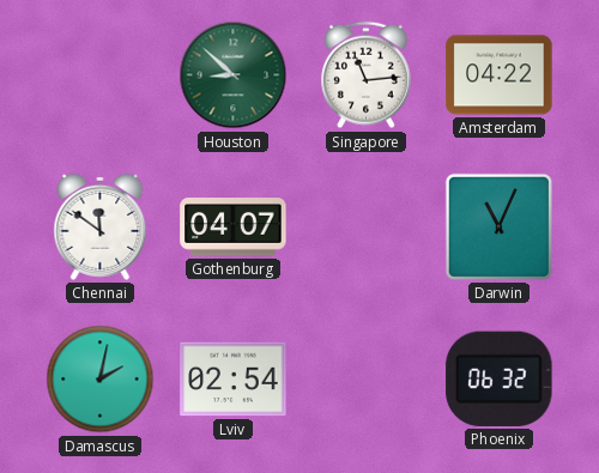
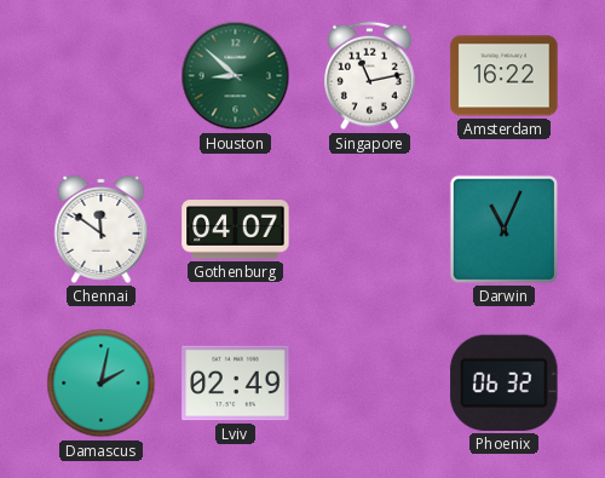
Singapore: 11:14 -> 11:13 (369, 76)
Amsterdam: 04:22 -> 16:22 (505, 76)
Lviv: 02:54 -> 02:49 (236, 384)
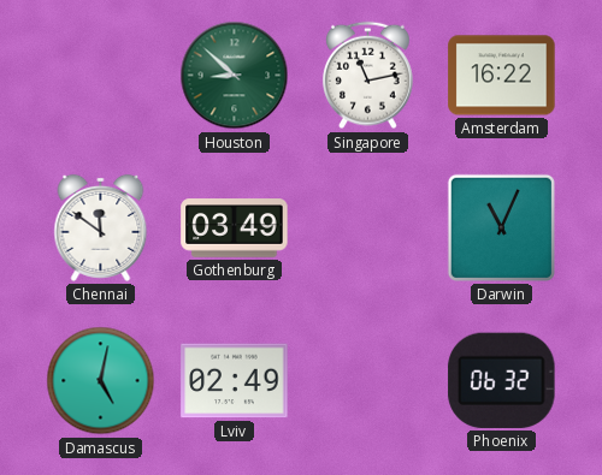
Gothenburg: 04:07 -> 03:49 (235, 228)
Damascus: 2:02 -> 5:02 (101, 381)
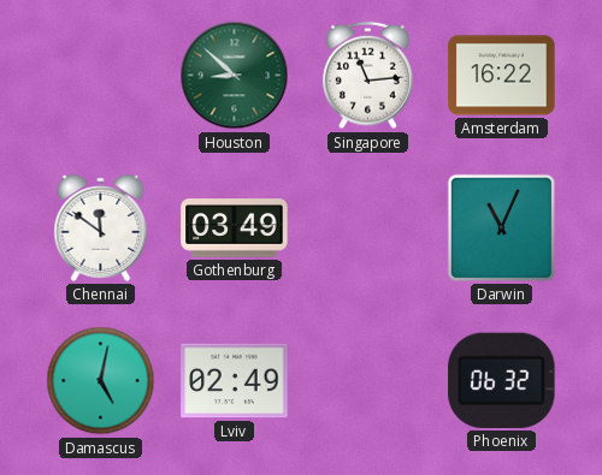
Singapore: 11:13 -> 11:14 (367, 76)
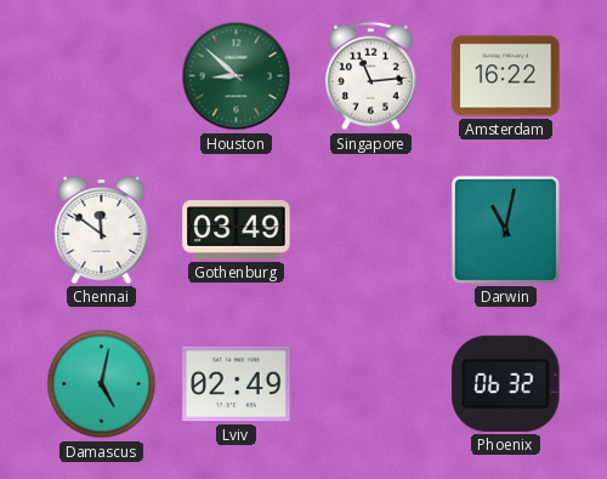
Darwin: 11:04 -> 11:02 (505, 229)
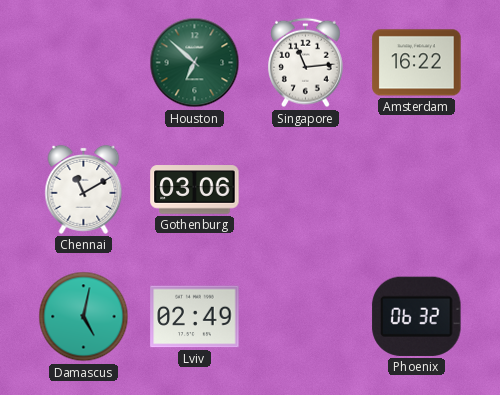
Houston: 8:52 -> 6:52 (195, 63)
Chennai: 11:51 -> 11:10 (84, 189)
Gothenburg: 03:49 -> 03:06 (195, 190)
Darwin: 11:02 -> none (505, 229)
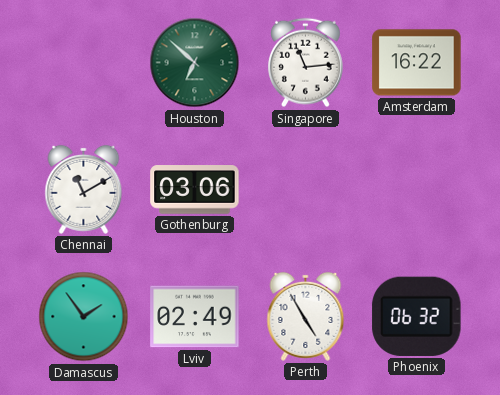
Damascus: 5:02 -> 1:54 (84, 317)
Perth: none -> 4:55 (306, 316)
